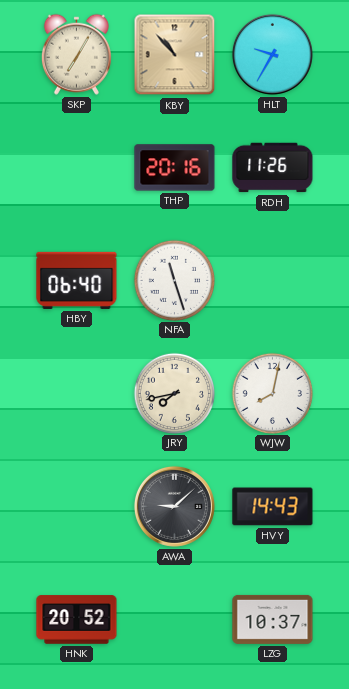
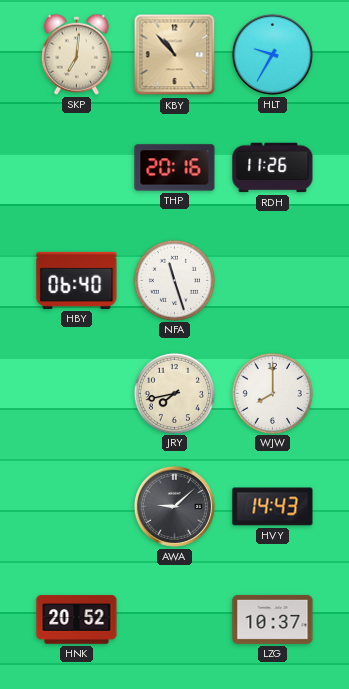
SKP: 7:05 -> 7:01 (76, 54)
WJW: 8:02 -> 8:00 (272, 393)
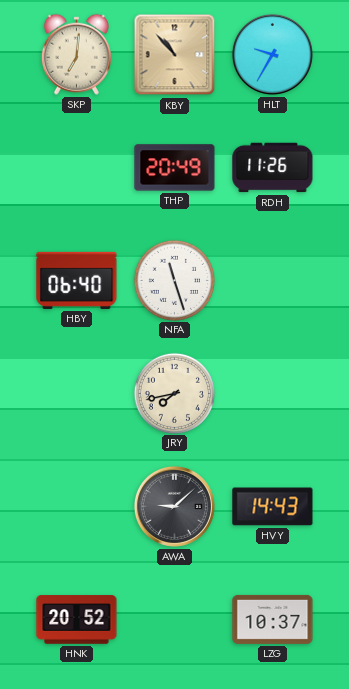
THP: 20:16 -> 20:49 (175, 168)
WJW: 8:00 -> none (272, 393)
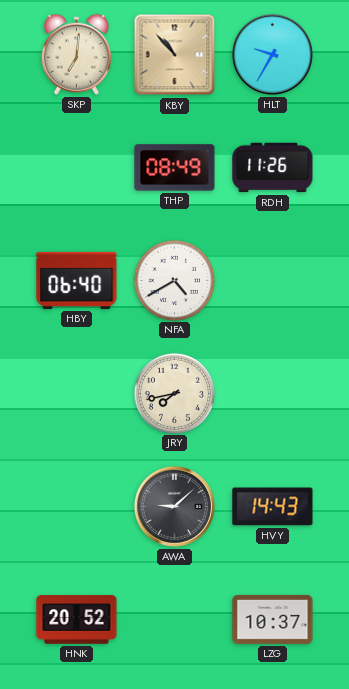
THP: 20:49 -> 08:49 (175, 168)
NFA: 11:27 -> 4:40 (174, 280)
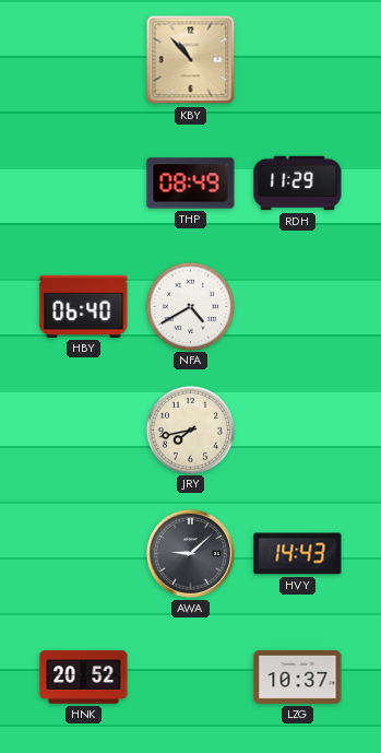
SKP: 7:01 -> none (76, 54)
HLT: 9:35 -> none (272, 54)
RDH: 11:26 -> 11:29 (298, 184)
